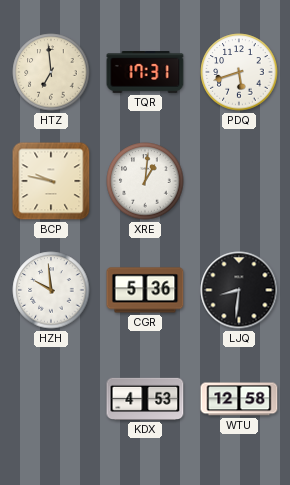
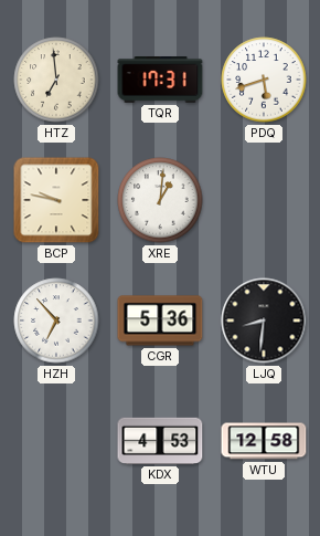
HZH: 9:59 -> 6:53 (56, 320)
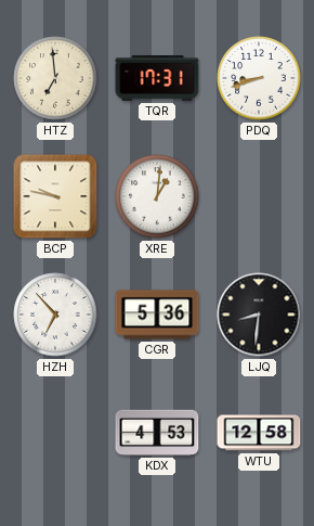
PDQ: 5:42 -> 8:42 (259, 78)
